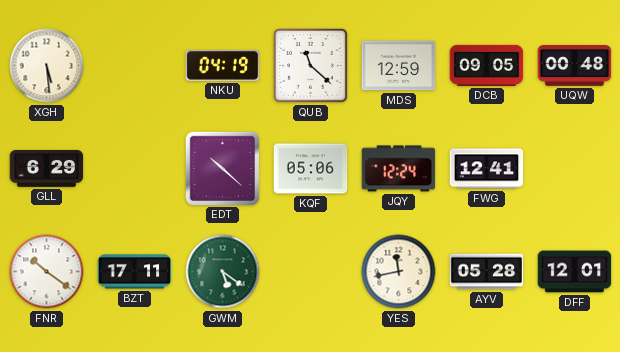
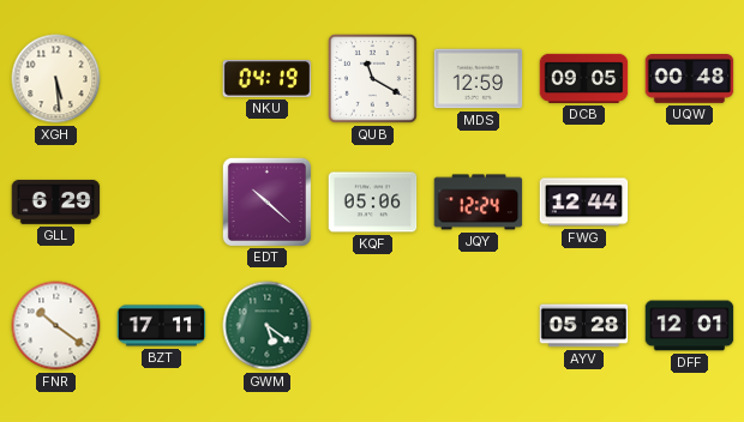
QUB: 11:22 -> 11:20 (372, 78)
FWG: 12:41 -> 12:44 (584, 203)
YES: 11:43 -> none (399, 272)
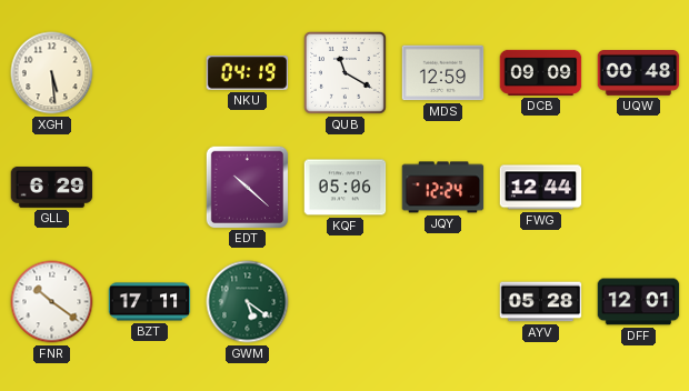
DCB: 09:05 -> 09:09 (541, 72)
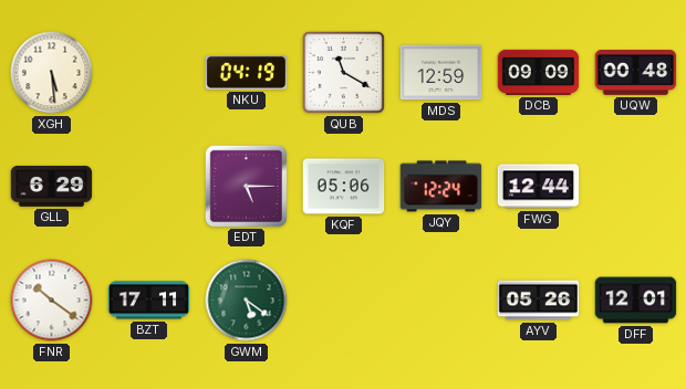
EDT: 10:22 -> 5:15 (246, 186)
AYV: 05:28 -> 05:26 (539, 301)
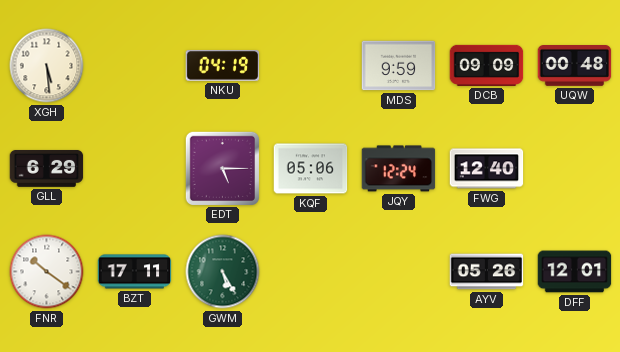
QUB: 11:20 -> none (343, 72)
MDS: 12:59 -> 9:59 (399, 66)
FWG: 12:44 -> 12:40 (487, 169)
GWM: 5:21 -> 5:25 (223, 272)
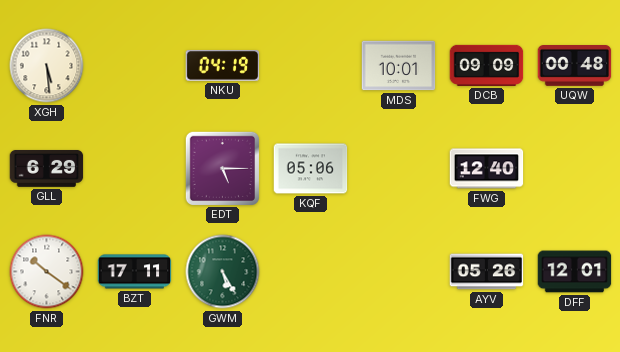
MDS: 9:59 -> 10:01 (399, 66)
JQY: 12:24 -> none (399, 169)
